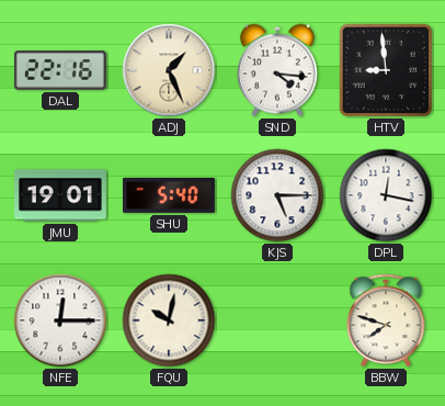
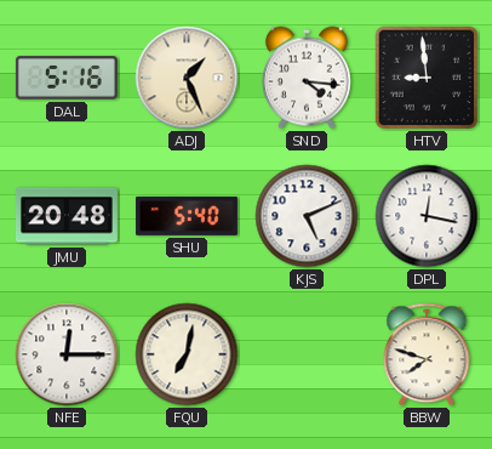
DAL: 22:16 -> 5:16 (67, 78)
JMU: 19:01 -> 20:48 (67, 216)
KJS: 5:15 -> 5:11 (307, 216)
FQU: 10:02 -> 7:02 (187, 354)
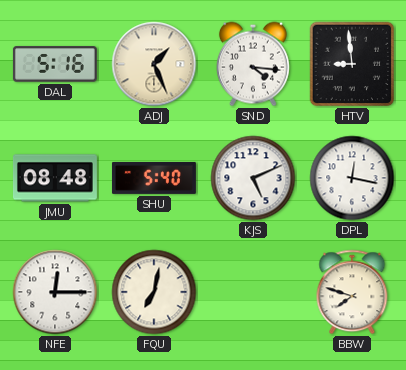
JMU: 20:48 -> 08:48 (55, 178)
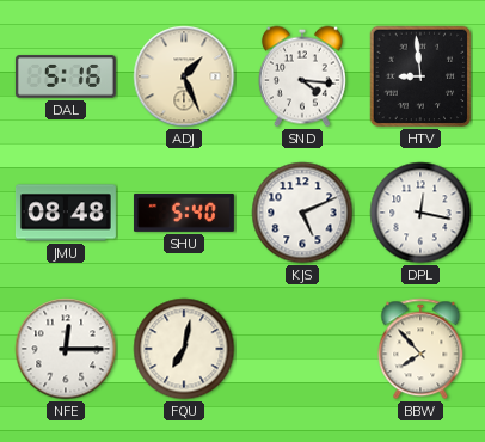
BBW: 7:48 -> 7:53 (420, 349)
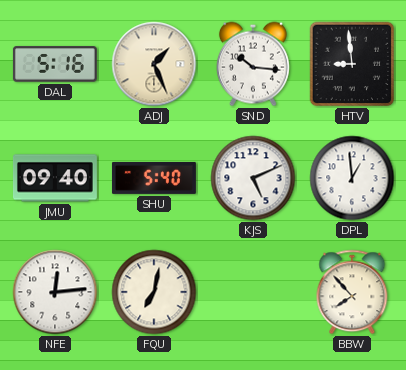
SND: 4:16 -> 10:16 (253, 64)
JMU: 08:48 -> 09:40 (55, 178)
DPL: 12:17 -> 12:59 (352, 178)
NFE: 12:15 -> 12:14 (55, 292)
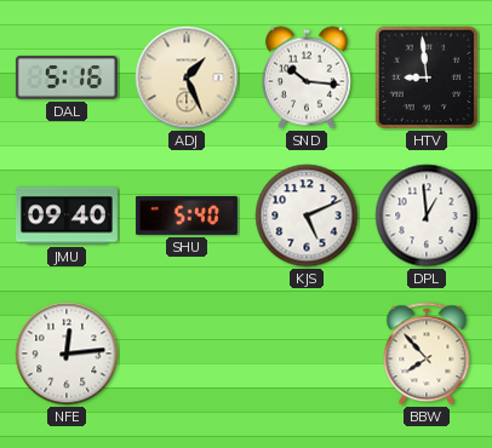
FQU: 7:02 -> none (154, 292)
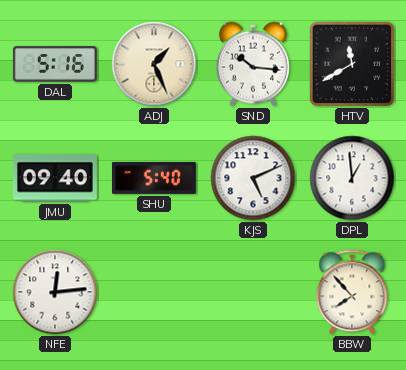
HTV: 8:59 -> 11:40 (352, 64)
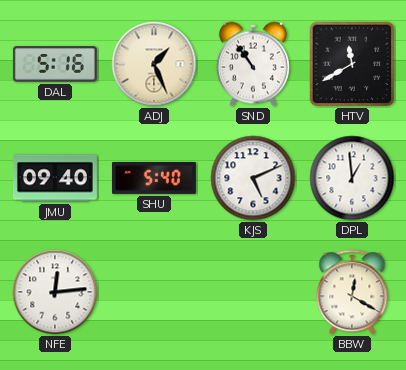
SND: 10:16 -> 10:54 (253, 64)
BBW: 7:53 -> 12:20 (352, 292)
